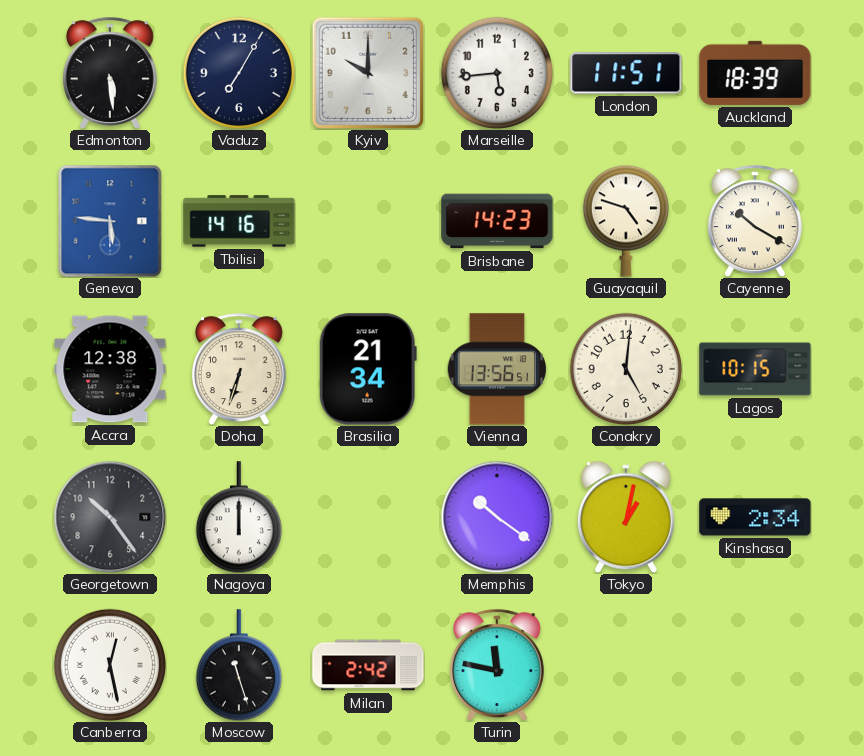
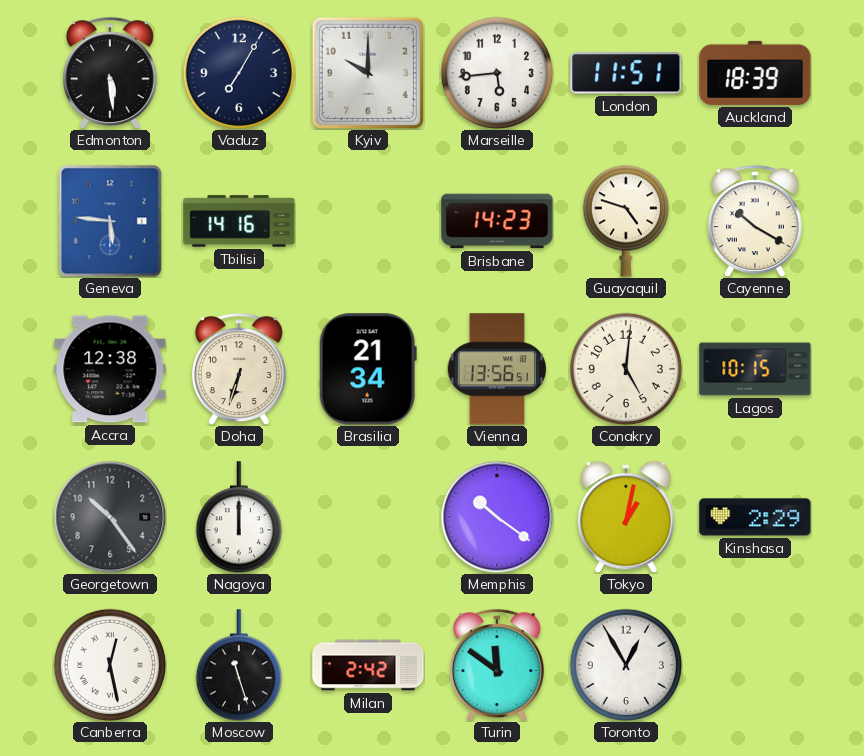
Kinshasa: 2:34 -> 2:29 (755, 517)
Turin: 11:47 -> 11:51 (497, 665)
Toronto: none -> 12:55 (626, 665)
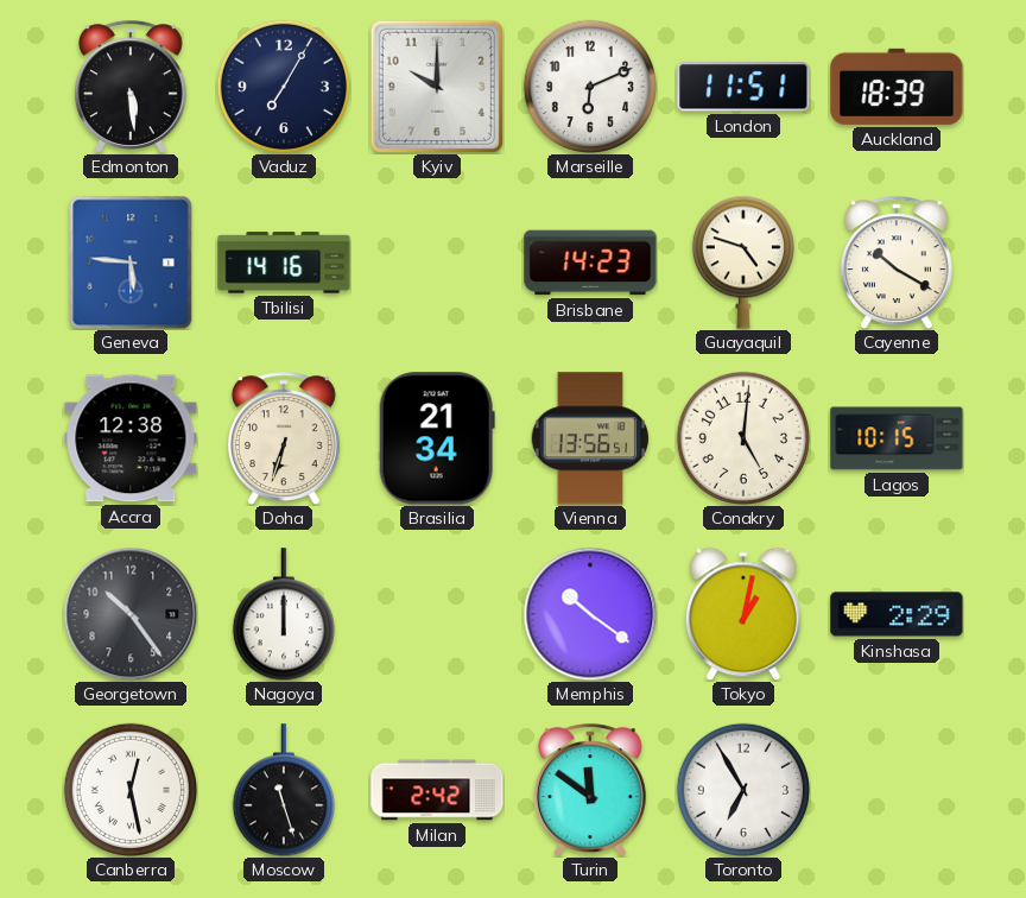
Marseille: 5:44 -> 6:11 (590, 87)
Toronto: 12:55 -> 6:55 (743, 790)
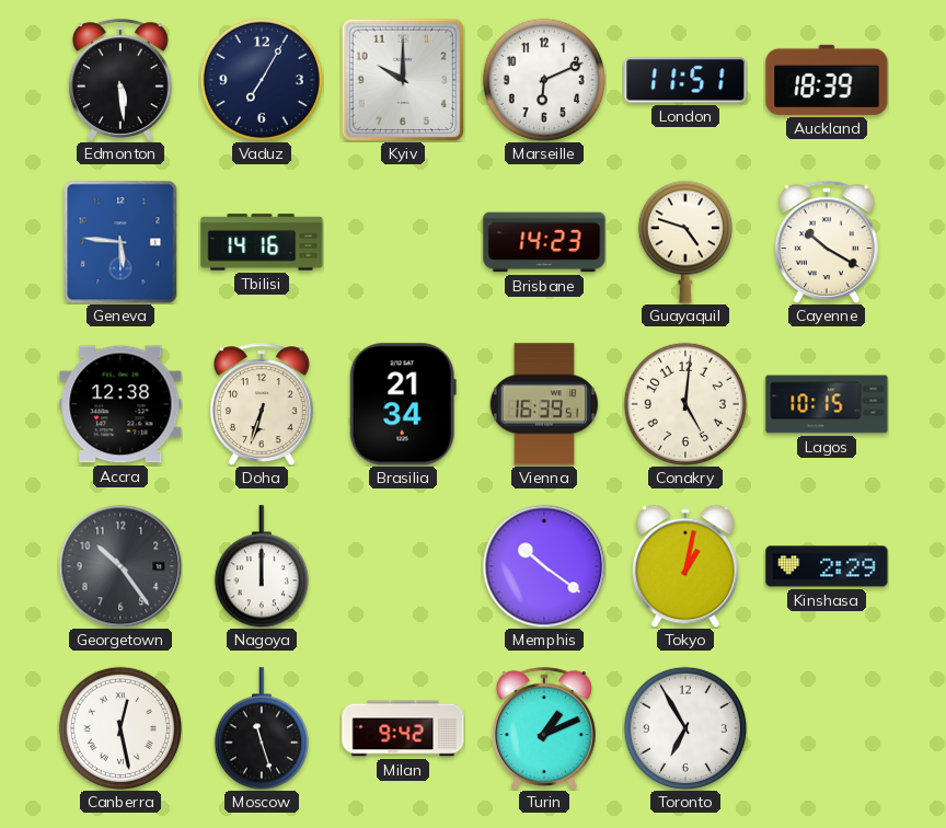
Vienna: 13:56 -> 16:39 (543, 404)
Milan: 2:42 -> 9:42 (403, 728)
Turin: 11:51 -> 1:11 (544, 728)
